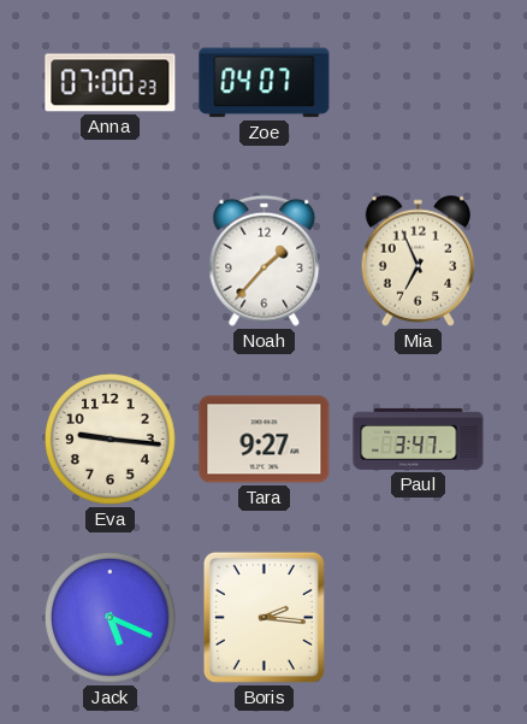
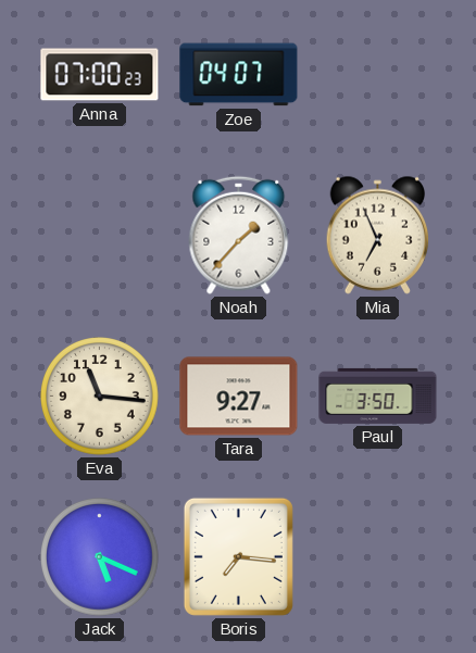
Eva: 9:16 -> 11:16 (100, 397)
Paul: 3:47 -> 3:50 (378, 395)
Boris: 2:16 -> 7:16 (238, 556)
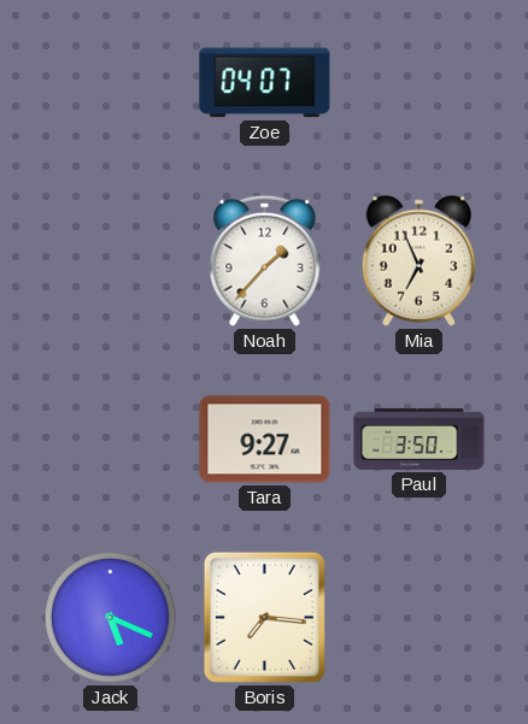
Anna: 07:00 -> none (100, 75)
Eva: 11:16 -> none (100, 397)
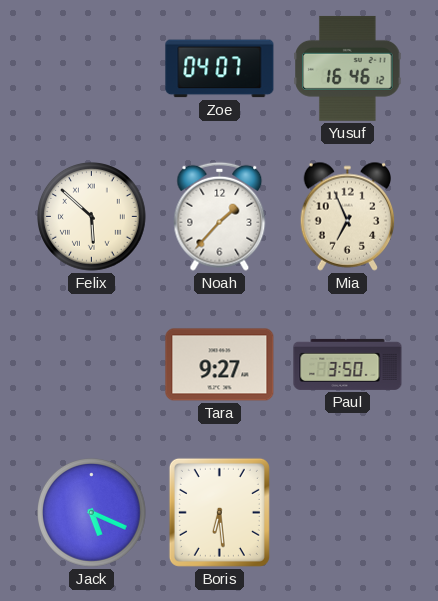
Yusuf: none -> 16:46 (348, 68)
Felix: none -> 5:52 (92, 217)
Boris: 7:16 -> 6:29 (219, 512)
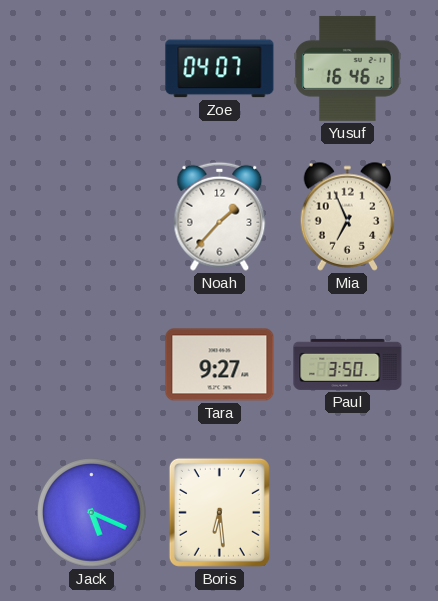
Felix: 5:52 -> none (92, 217)
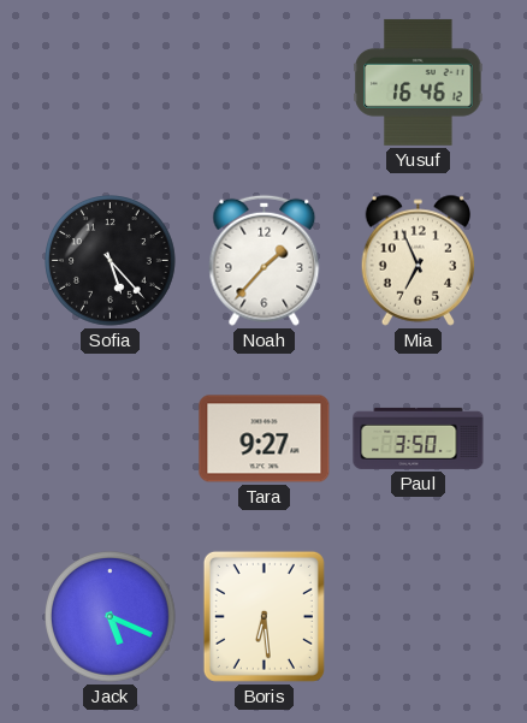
Zoe: 04:07 -> none (220, 69)
Sofia: none -> 5:23 (111, 261)
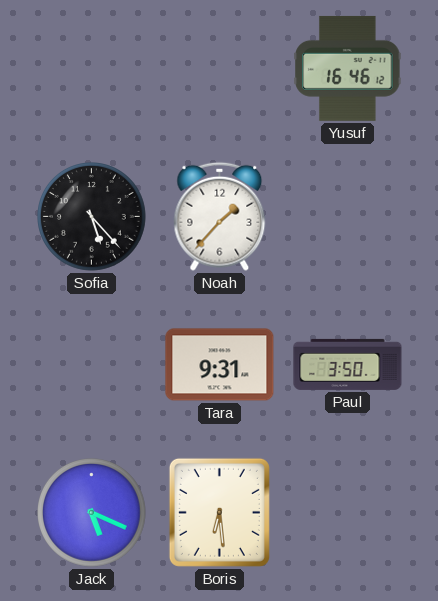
Mia: 6:56 -> none (419, 260)
Tara: 9:27 -> 9:31 (220, 365)
